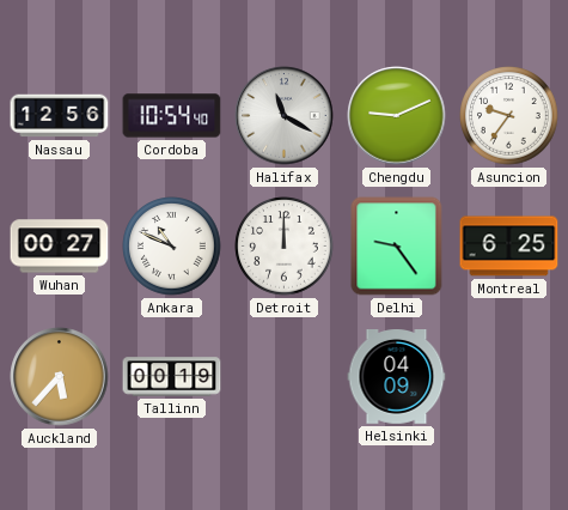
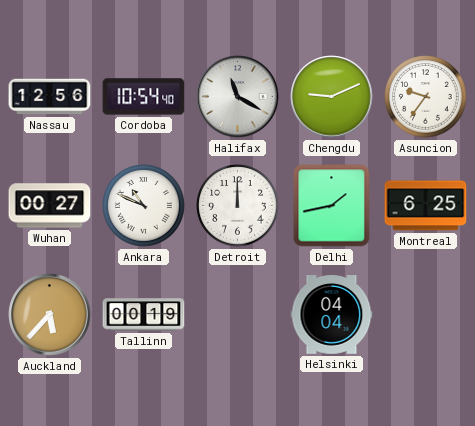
Delhi: 9:24 -> 1:43 (332, 206)
Helsinki: 04:09 -> 04:04 (332, 315)
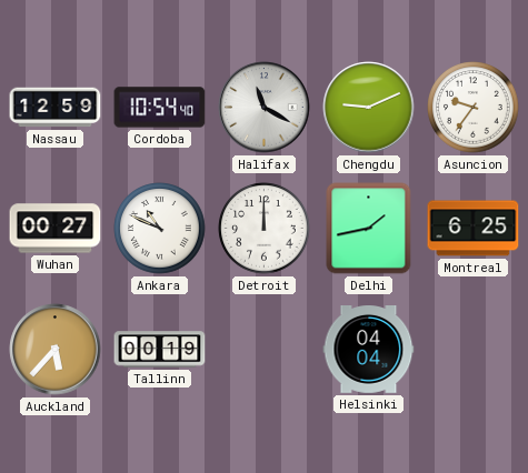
Nassau: 12:56 -> 12:59 (56, 108)
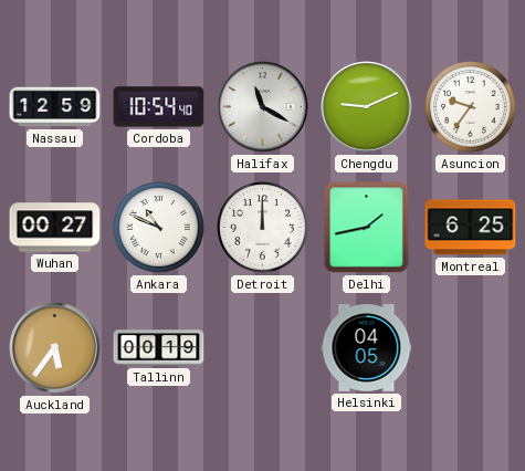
Auckland: 5:37 -> 5:36 (55, 348)
Helsinki: 04:04 -> 04:05 (367, 348)
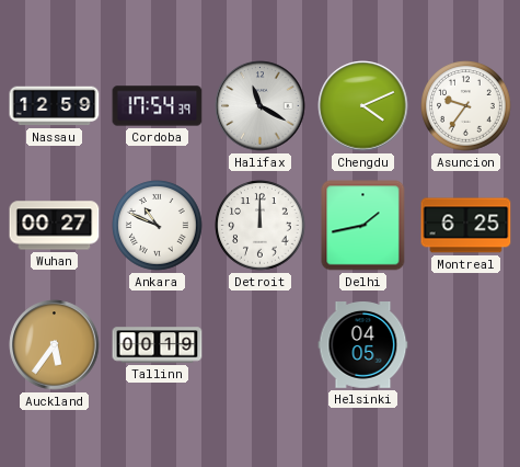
Cordoba: 10:54 -> 17:54 (158, 106)
Chengdu: 9:11 -> 4:11 (363, 106)
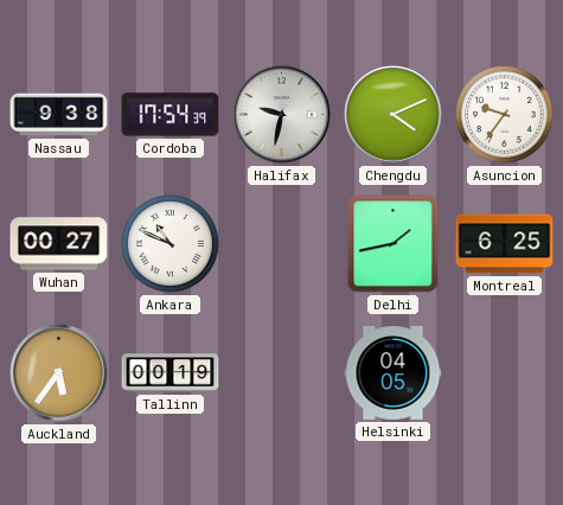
Nassau: 12:59 -> 9:38 (59, 115)
Halifax: 11:20 -> 9:32 (282, 115)
Detroit: 12:00 -> none (261, 226)
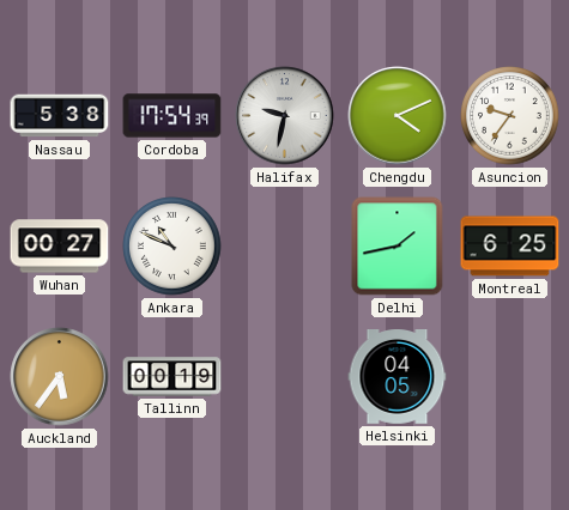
Nassau: 9:38 -> 5:38 (60, 116)
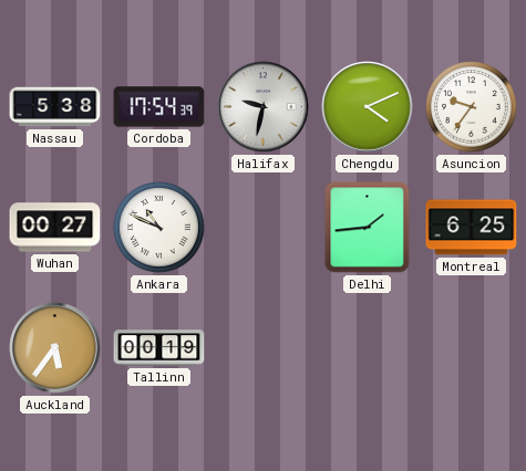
Delhi: 1:43 -> 1:44 (368, 228)
Helsinki: 04:05 -> none (398, 377)
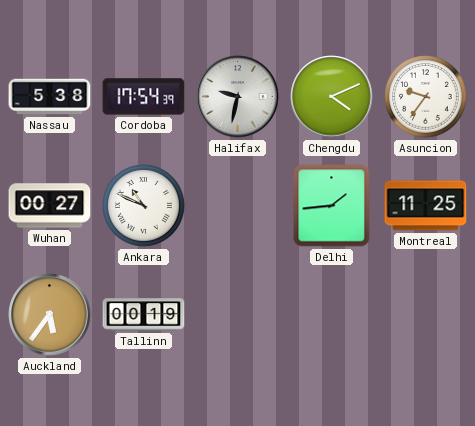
Montreal: 6:25 -> 11:25 (426, 206)
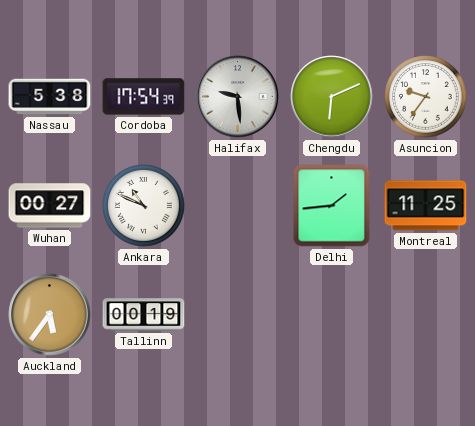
Halifax: 9:32 -> 9:29 (238, 97)
Chengdu: 4:11 -> 6:11 (332, 97)
